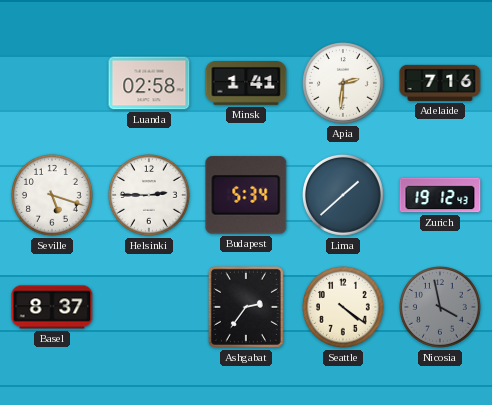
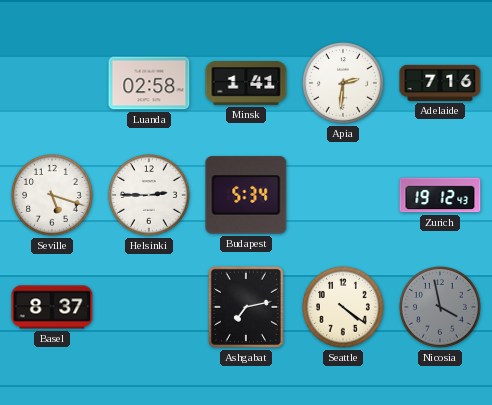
Lima: 1:38 -> none (344, 196)
Ashgabat: 2:36 -> 7:13 (246, 307)
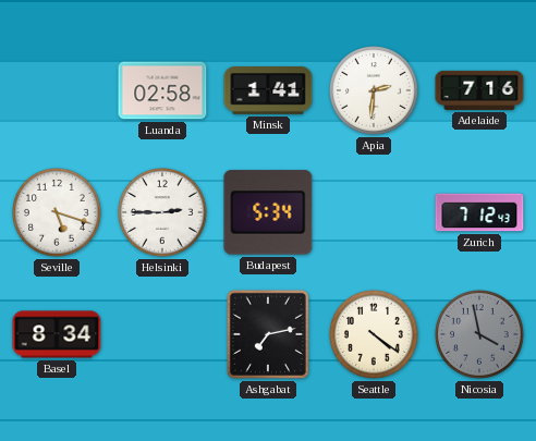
Zurich: 19:12 -> 7:12 (479, 212)
Basel: 8:37 -> 8:34 (57, 334)
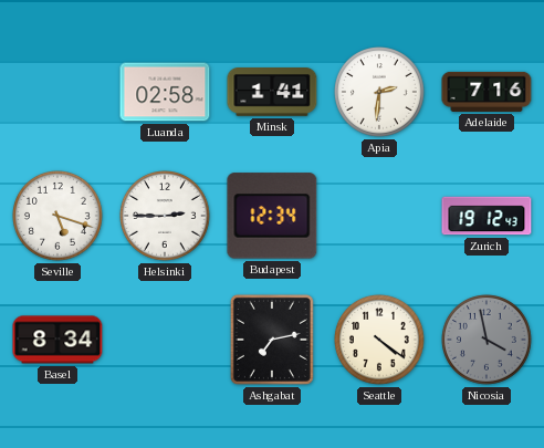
Budapest: 5:34 -> 12:34 (272, 216)
Zurich: 7:12 -> 19:12 (487, 216)
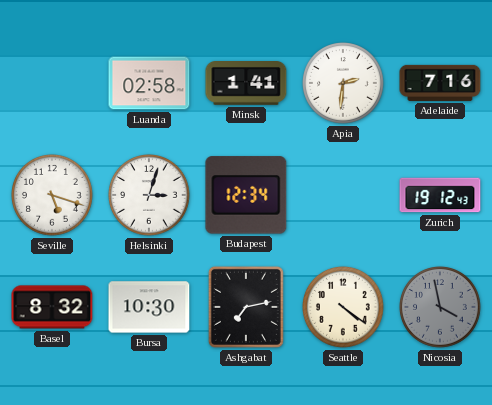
Helsinki: 2:45 -> 3:03 (150, 196)
Basel: 8:34 -> 8:32 (52, 307)
Bursa: none -> 10:30 (149, 307)
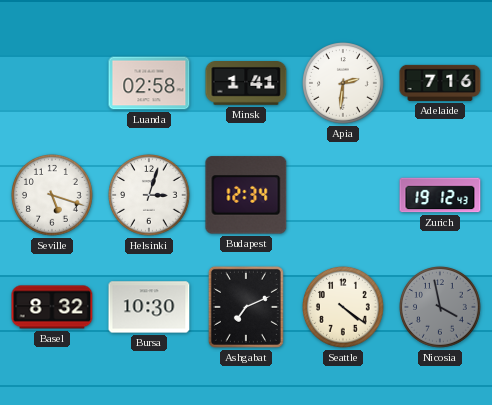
Ashgabat: 7:13 -> 7:11 (246, 307)
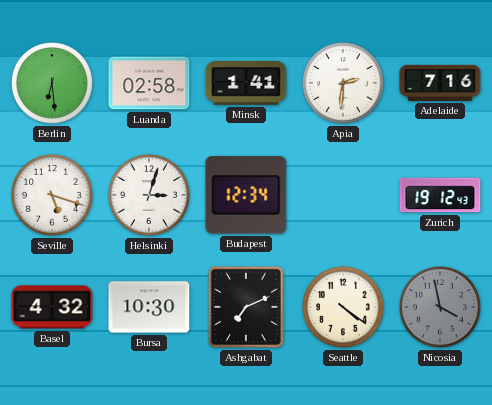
Berlin: none -> 6:29 (53, 84)
Basel: 8:32 -> 4:32 (52, 307)
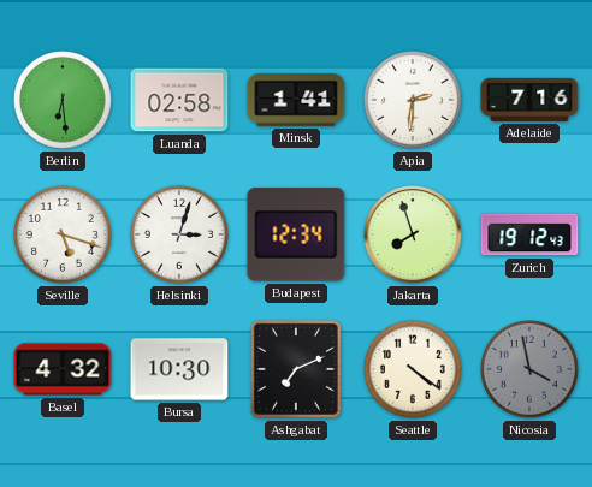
Jakarta: none -> 7:57 (413, 234)
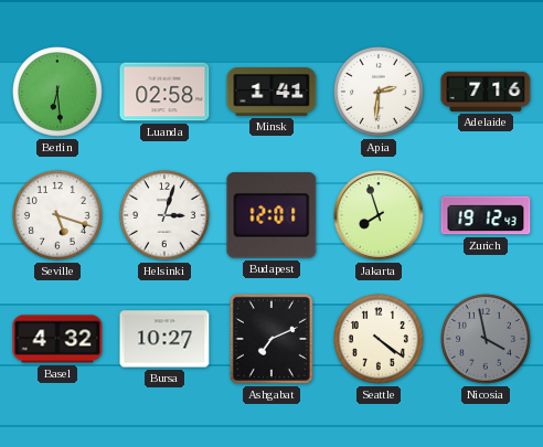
Budapest: 12:34 -> 12:01 (271, 215)
Bursa: 10:30 -> 10:27 (164, 339)
